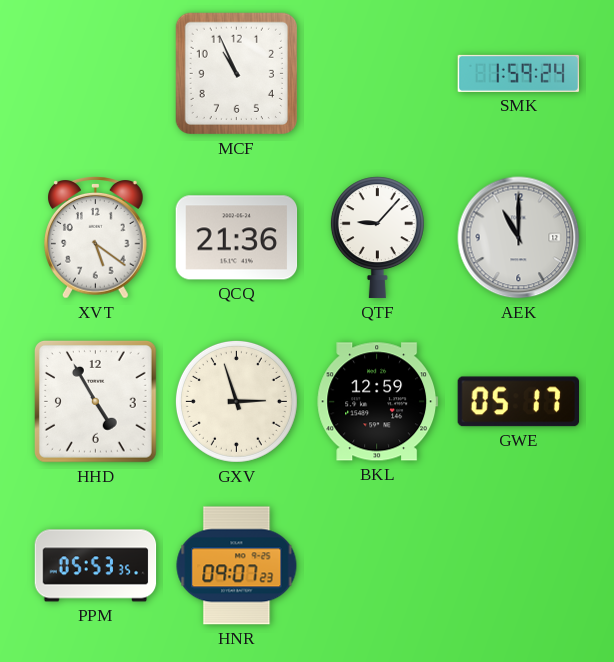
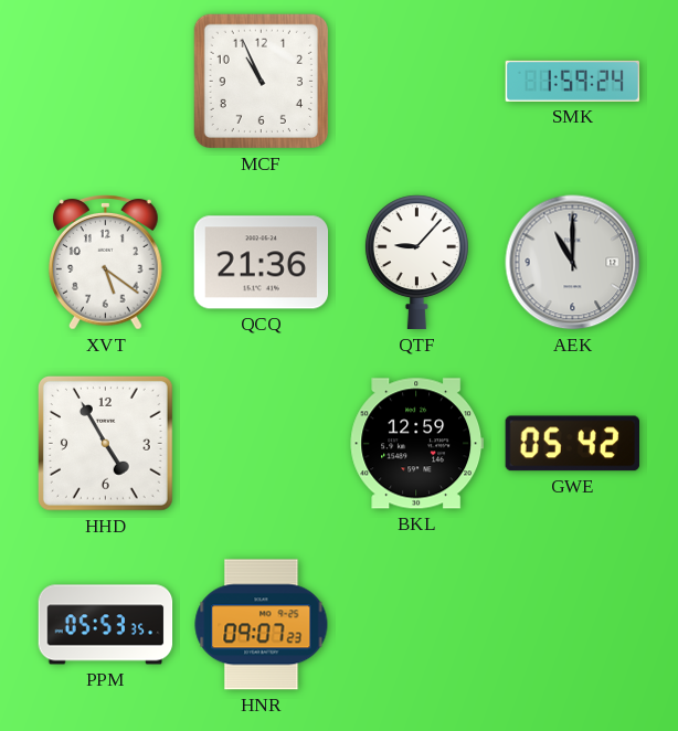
GXV: 2:57 -> none (236, 401)
GWE: 05:17 -> 05:42 (572, 444)
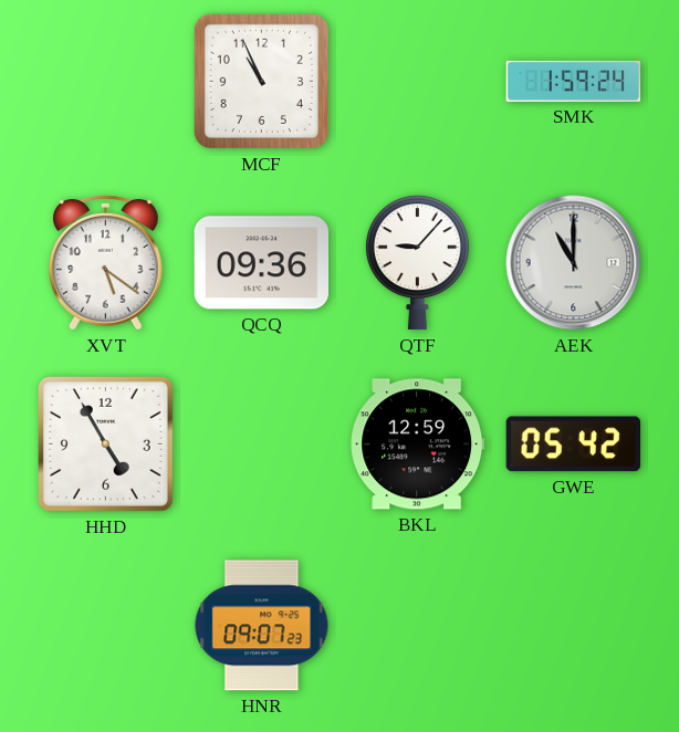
QCQ: 21:36 -> 09:36 (262, 263)
PPM: 05:53 -> none (106, 625)
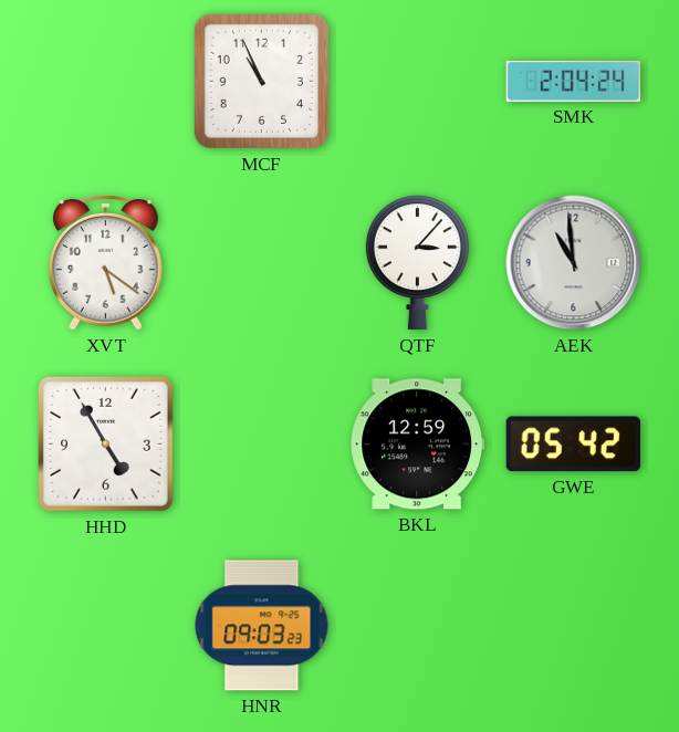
SMK: 1:59 -> 2:04 (574, 81)
QCQ: 09:36 -> none (262, 263)
QTF: 9:07 -> 3:07 (417, 263)
AEK: 11:00 -> 10:59 (574, 263)
HNR: 09:07 -> 09:03 (262, 626)
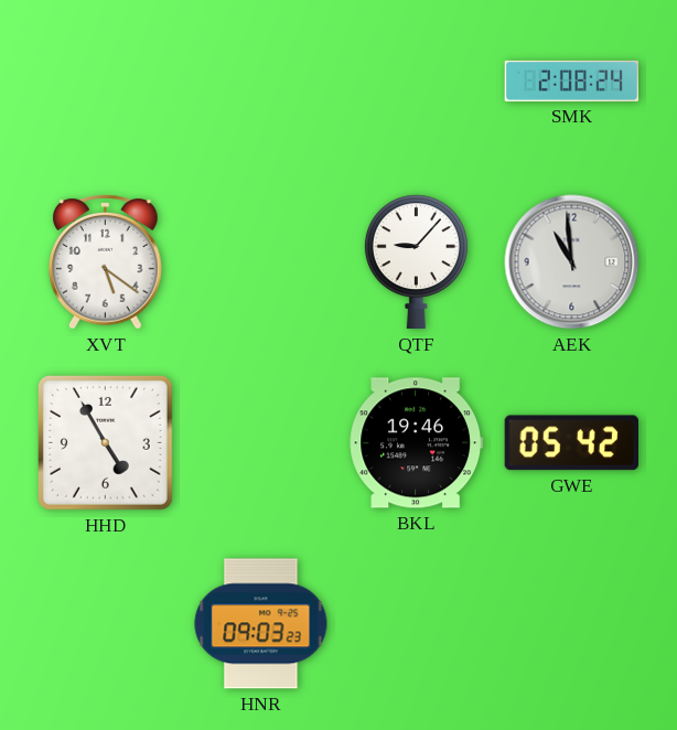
MCF: 10:56 -> none (261, 81)
SMK: 2:04 -> 2:08 (572, 80)
QTF: 3:07 -> 9:07 (416, 262)
BKL: 12:59 -> 19:46 (417, 443)
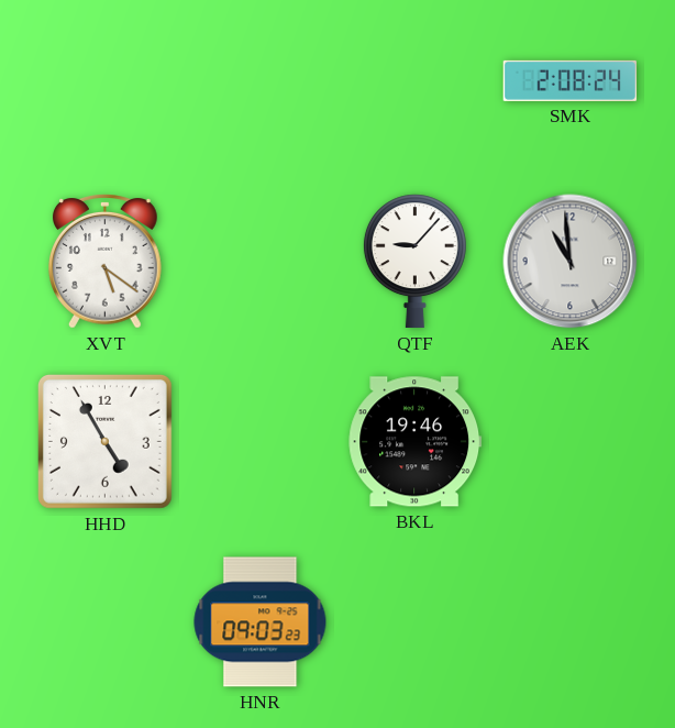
GWE: 05:42 -> none (571, 443)
